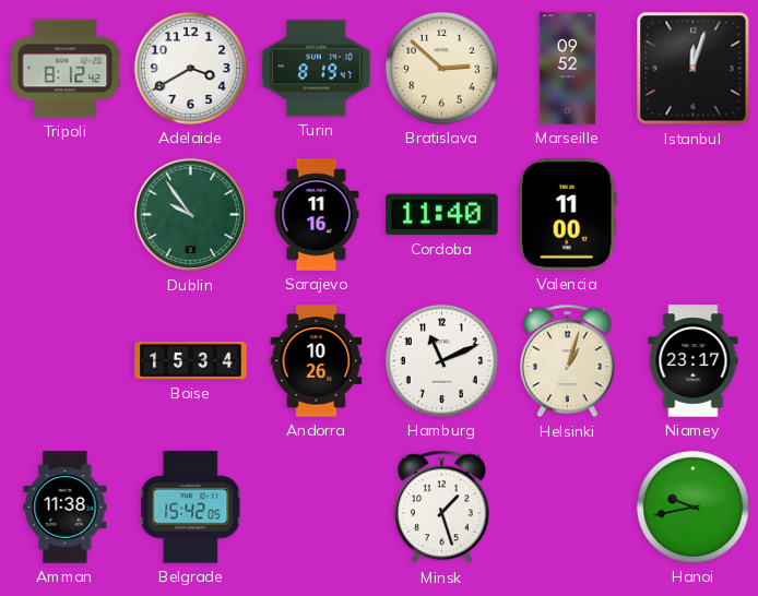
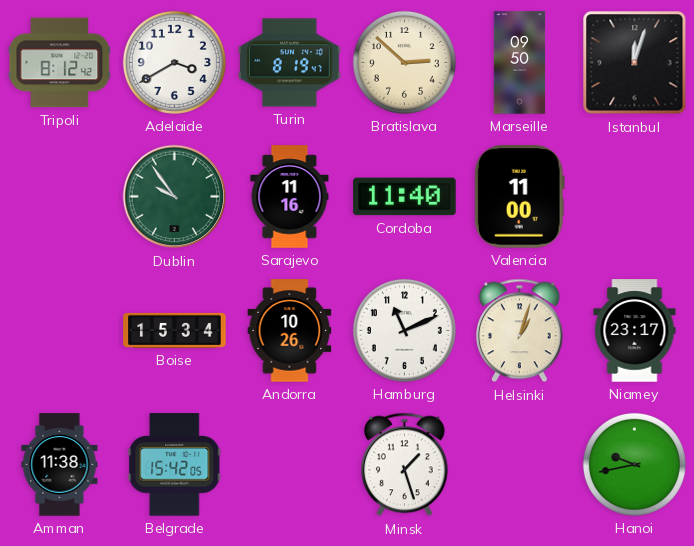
Marseille: 09:52 -> 09:50 (520, 63)
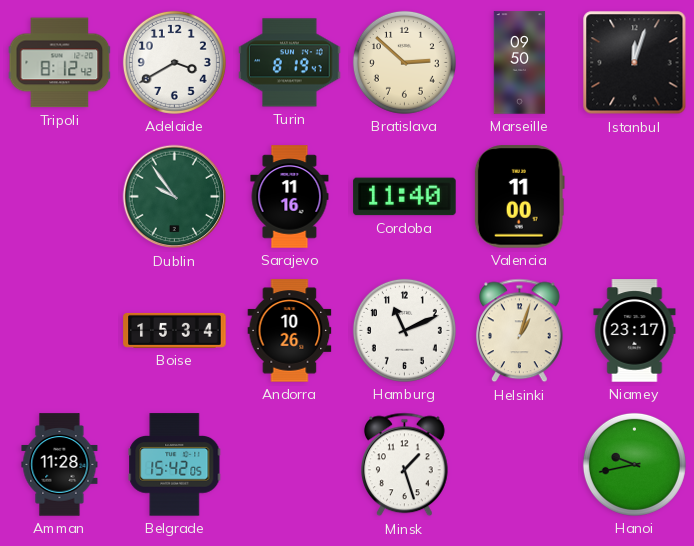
Amman: 11:38 -> 11:28 (60, 465)
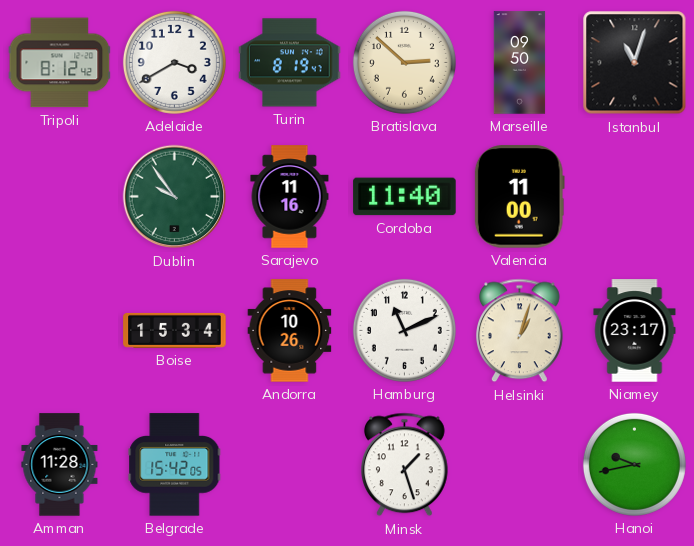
Istanbul: 12:03 -> 11:03 (635, 63)
